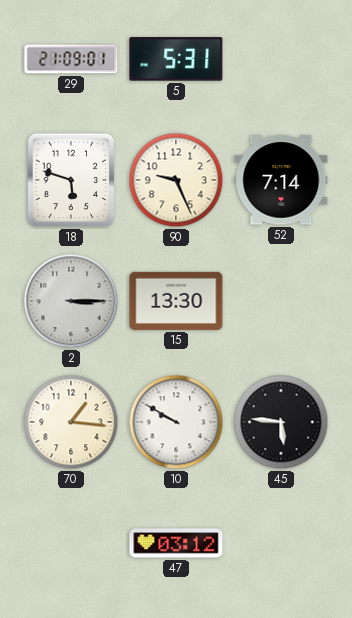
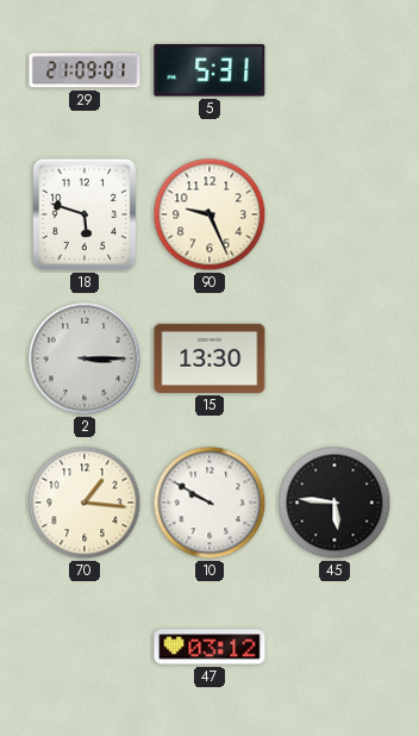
52: 7:14 -> none (281, 180)
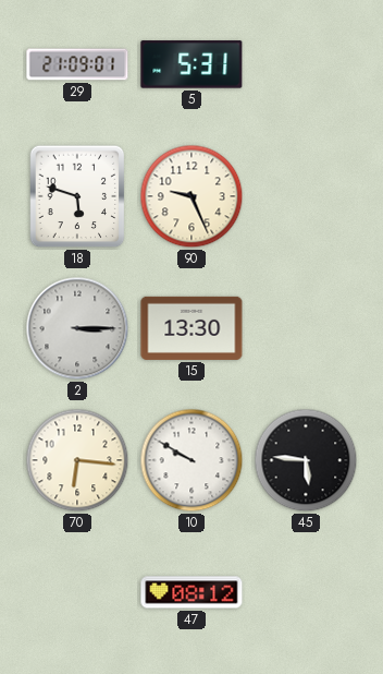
70: 1:16 -> 6:16 (77, 460)
47: 03:12 -> 08:12 (191, 592)
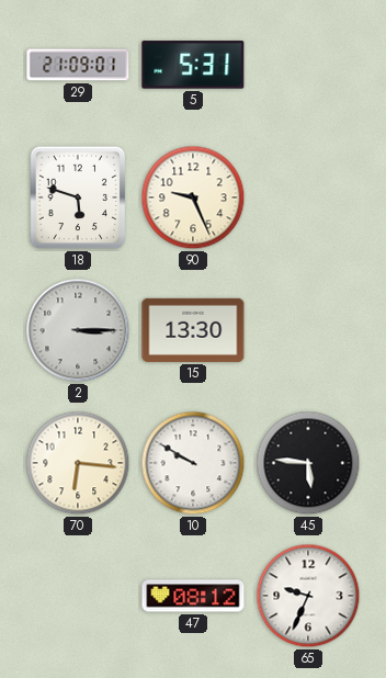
65: none -> 9:34 (308, 596)
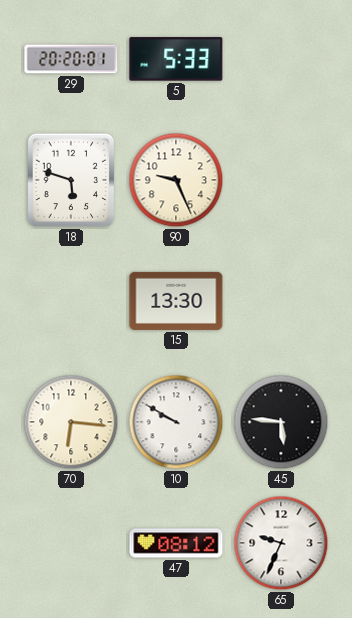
29: 21:09 -> 20:20 (71, 59)
5: 5:31 -> 5:33 (176, 59)
2: 3:15 -> none (78, 330)
